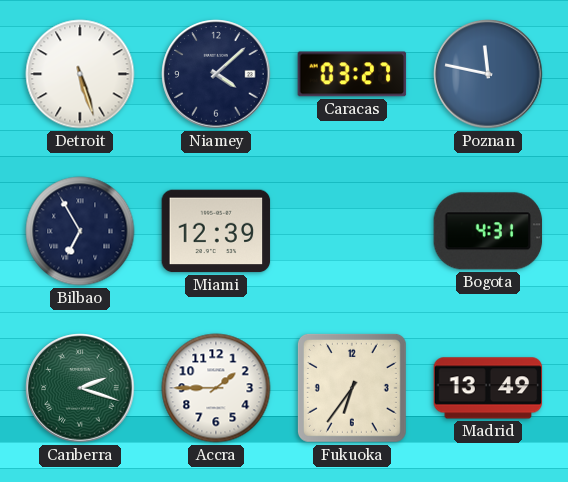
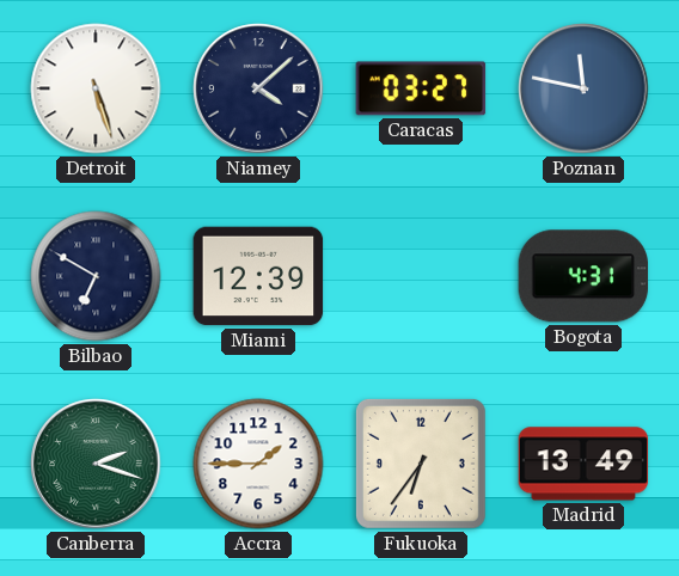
Bilbao: 6:55 -> 6:50 (96, 276)
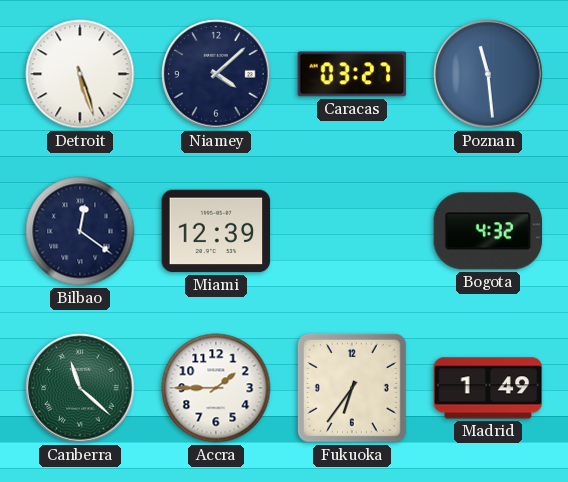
Poznan: 11:47 -> 11:29 (488, 74)
Bilbao: 6:50 -> 12:21 (80, 231)
Bogota: 4:31 -> 4:32 (488, 231)
Canberra: 2:18 -> 11:22 (80, 388)
Madrid: 13:49 -> 1:49 (488, 388)
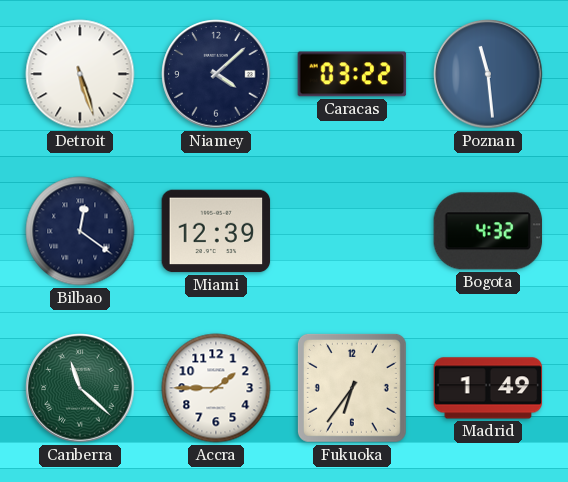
Caracas: 03:27 -> 03:22 (352, 74)
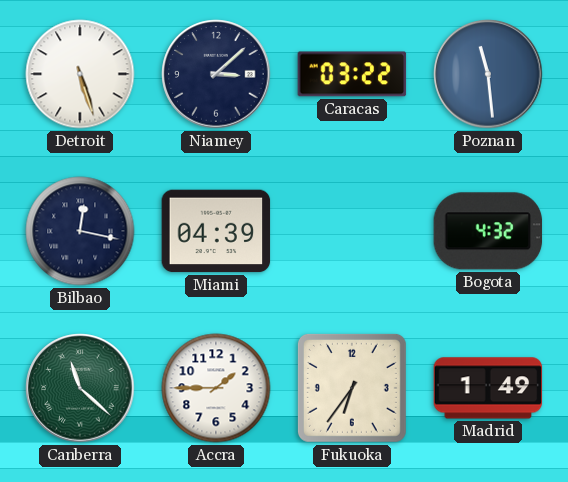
Niamey: 4:08 -> 3:08 (216, 74)
Bilbao: 12:21 -> 12:17 (80, 231)
Miami: 12:39 -> 04:39 (216, 231)
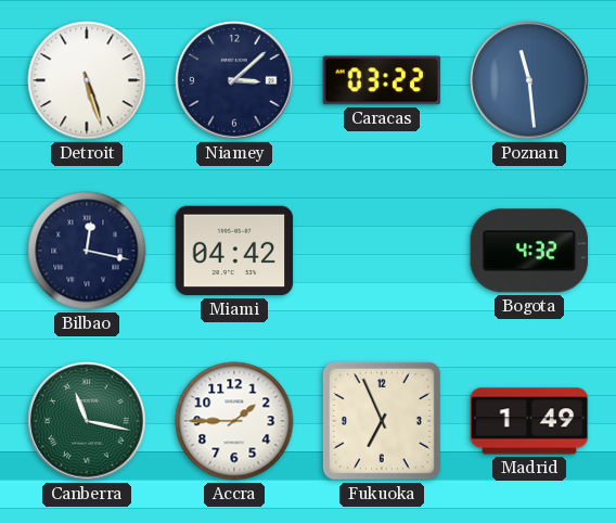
Miami: 04:39 -> 04:42 (234, 251)
Canberra: 11:22 -> 11:17 (87, 421)
Fukuoka: 6:36 -> 6:56 (382, 421)
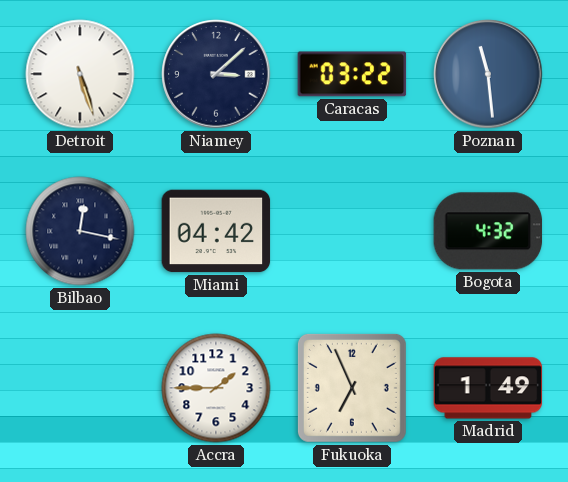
Canberra: 11:17 -> none (87, 421)
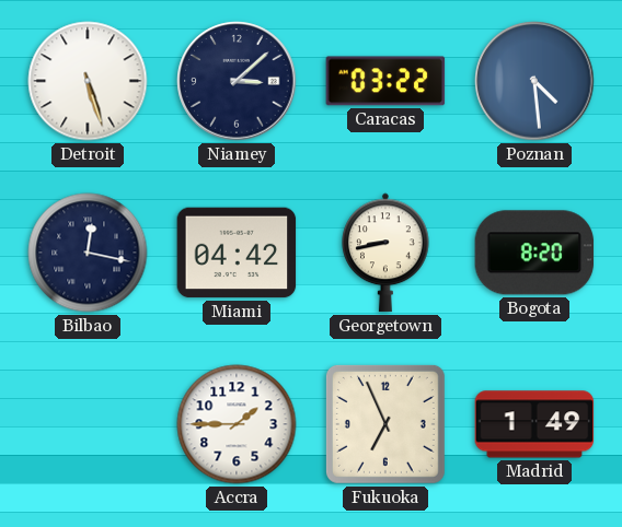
Poznan: 11:29 -> 4:29 (534, 81)
Georgetown: none -> 8:43 (387, 253)
Bogota: 4:32 -> 8:20 (534, 253)
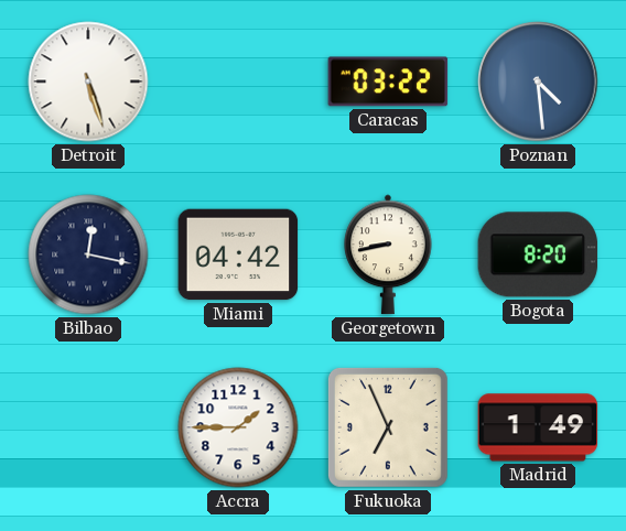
Niamey: 3:08 -> none (237, 81)
